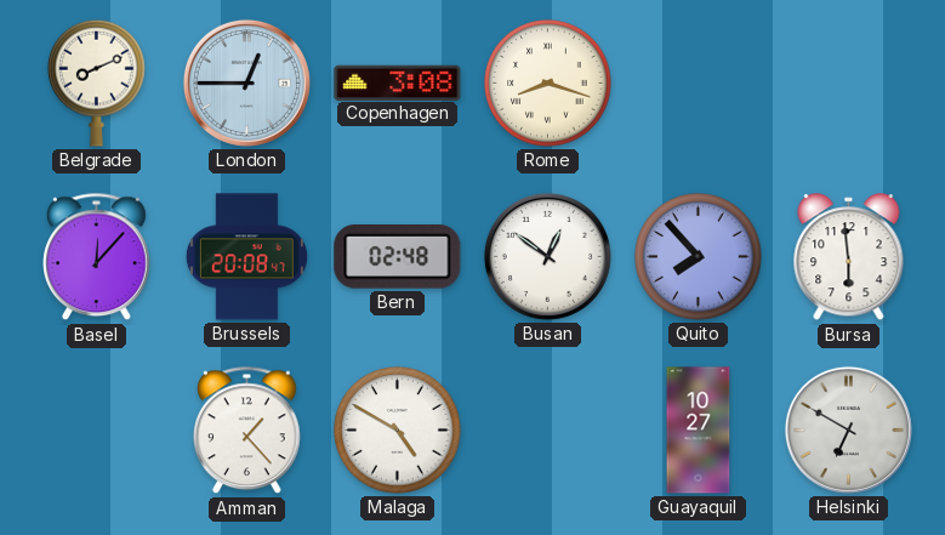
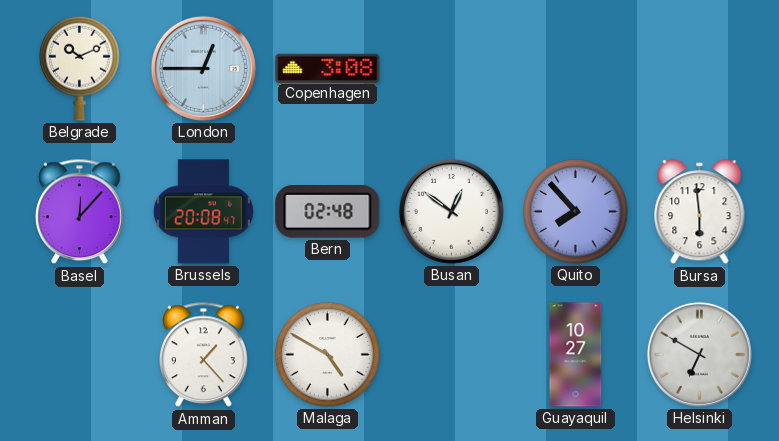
Belgrade: 8:11 -> 10:11 (80, 68)
Rome: 8:18 -> none (548, 84)
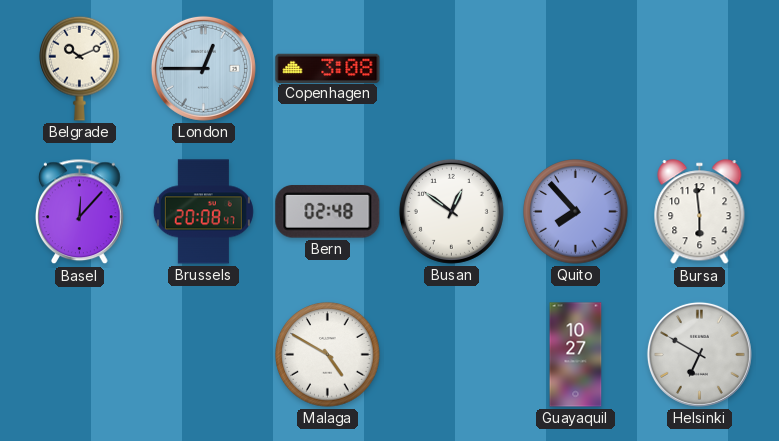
Amman: 1:23 -> none (204, 355)
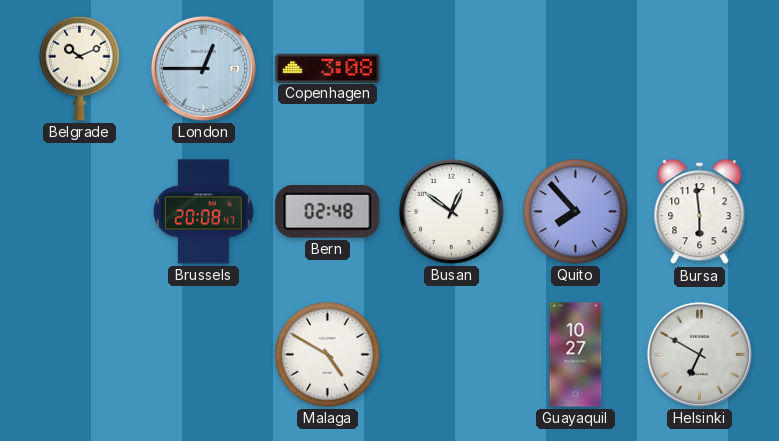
Basel: 12:07 -> none (80, 212)
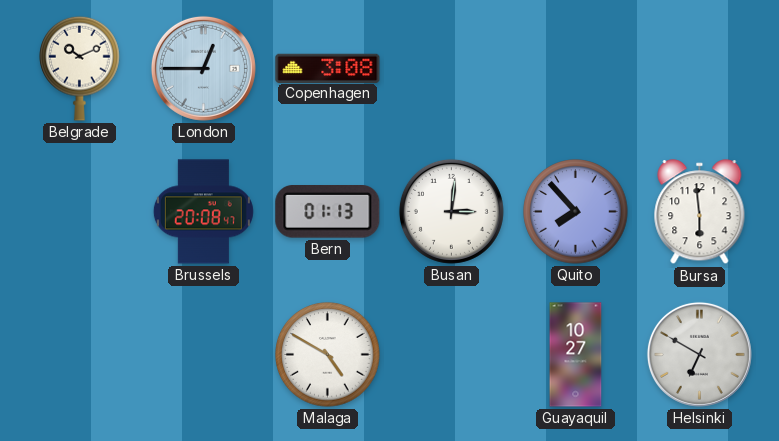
Bern: 02:48 -> 01:13 (328, 212)
Busan: 12:51 -> 3:01 (451, 211)
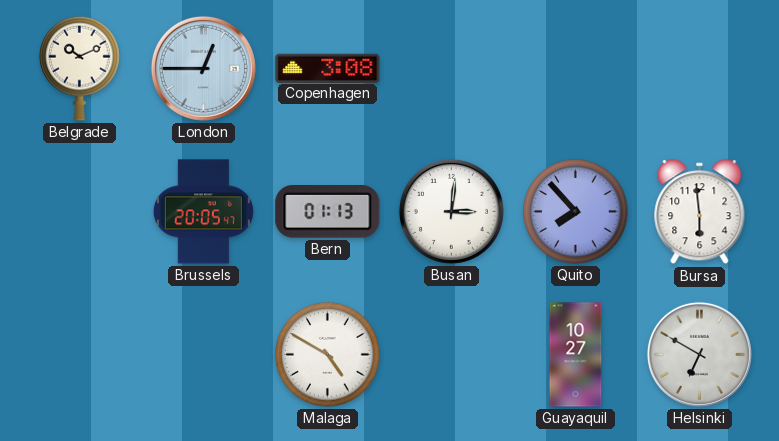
Brussels: 20:08 -> 20:05 (203, 212)
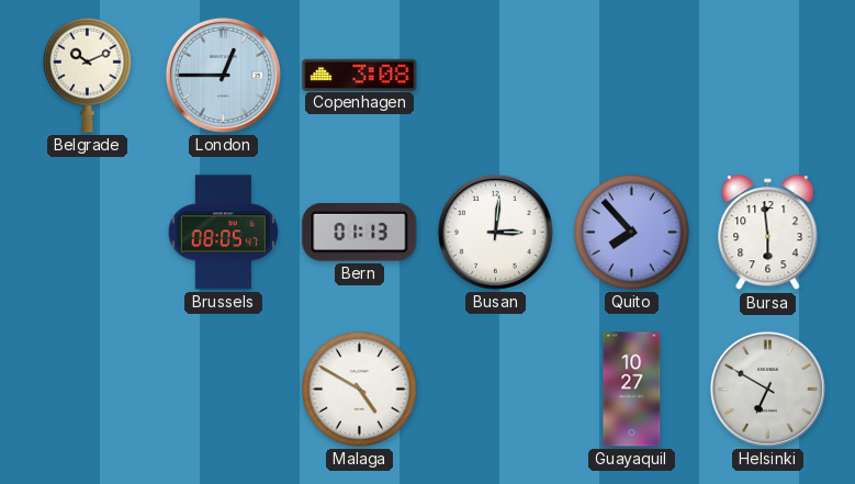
Brussels: 20:05 -> 08:05 (223, 233)
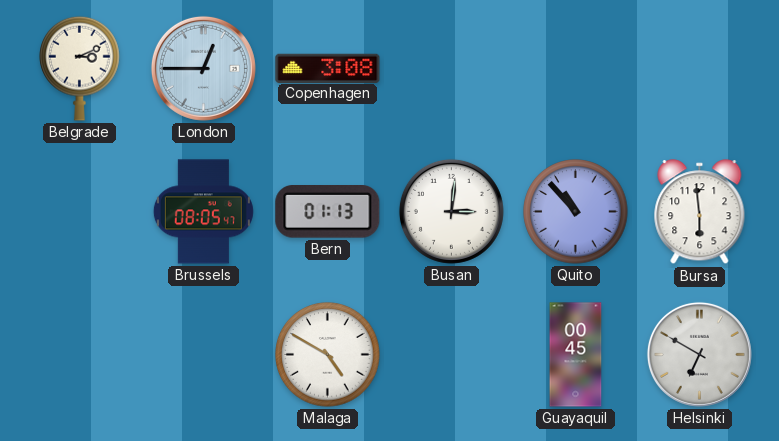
Belgrade: 10:11 -> 3:11 (80, 68)
Quito: 7:53 -> 10:53 (576, 212)
Guayaquil: 10:27 -> 00:45 (576, 355)
